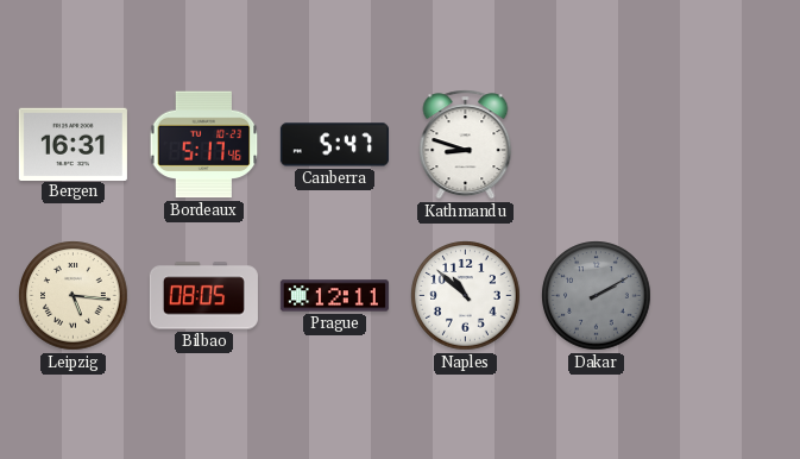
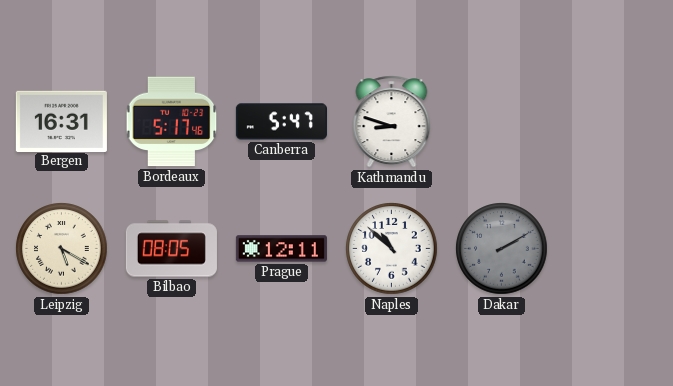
Leipzig: 5:16 -> 5:20 (62, 249)
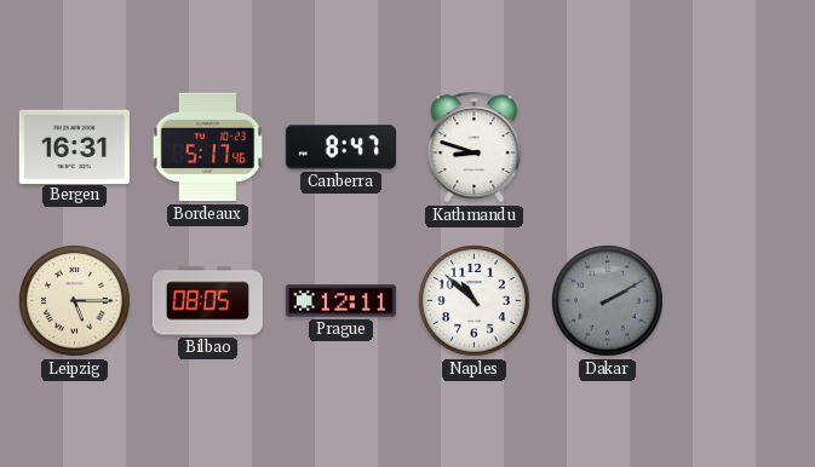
Canberra: 5:47 -> 8:47 (340, 148)
Leipzig: 5:20 -> 5:15 (75, 301)
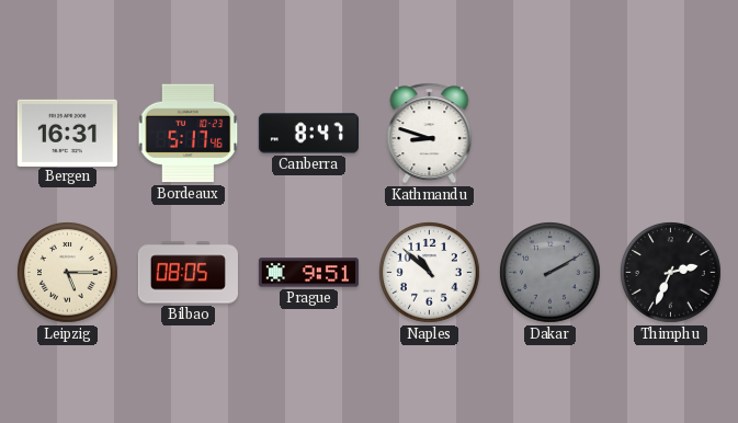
Prague: 12:11 -> 9:51 (308, 273)
Thimphu: none -> 2:34 (671, 273)
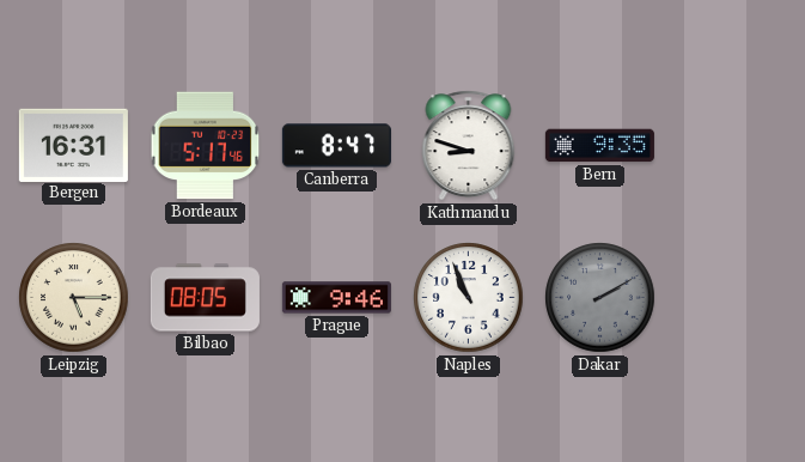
Bern: none -> 9:35 (599, 146)
Prague: 9:51 -> 9:46 (336, 298)
Naples: 10:52 -> 10:56 (469, 298)
Thimphu: 2:34 -> none (671, 273)
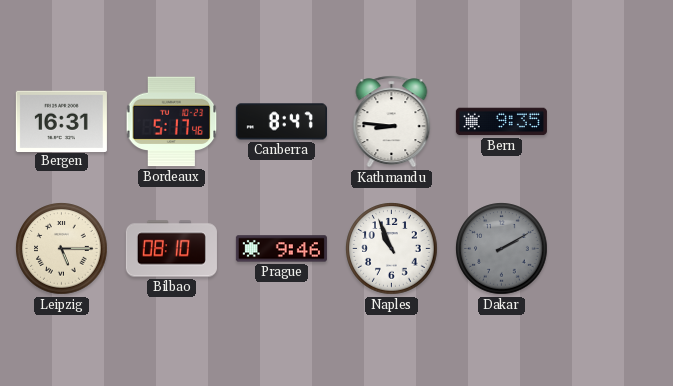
Kathmandu: 8:48 -> 8:46 (392, 122)
Bilbao: 08:05 -> 08:10 (171, 249)
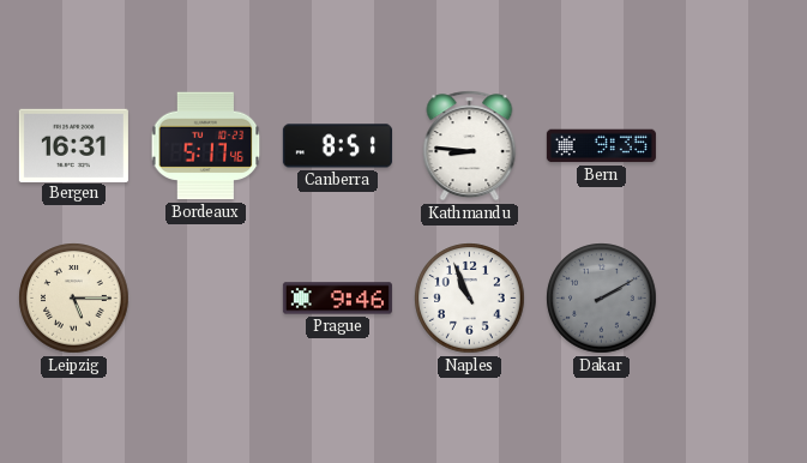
Canberra: 8:47 -> 8:51 (337, 146)
Bilbao: 08:10 -> none (171, 249)
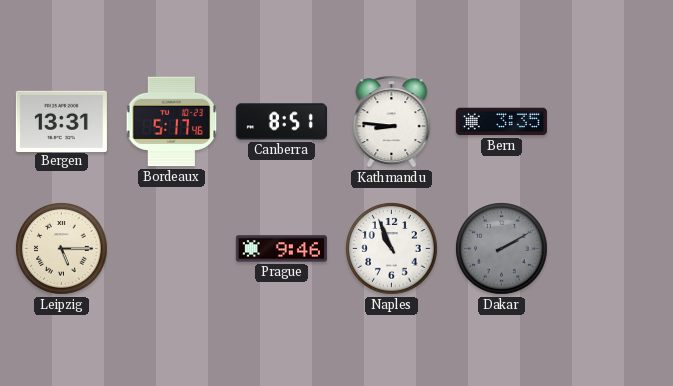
Bergen: 16:31 -> 13:31 (61, 121)
Bern: 9:35 -> 3:35 (501, 122)
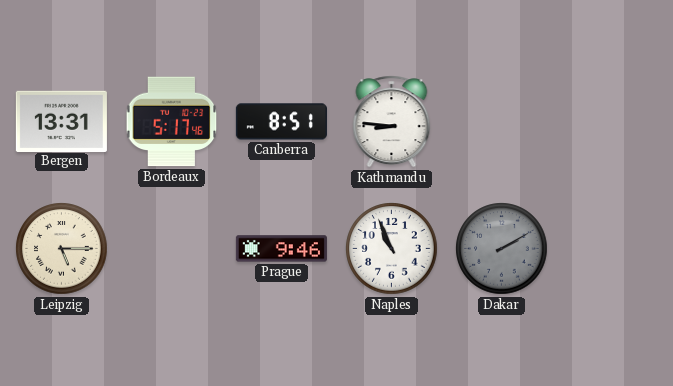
Bern: 3:35 -> none (501, 122)
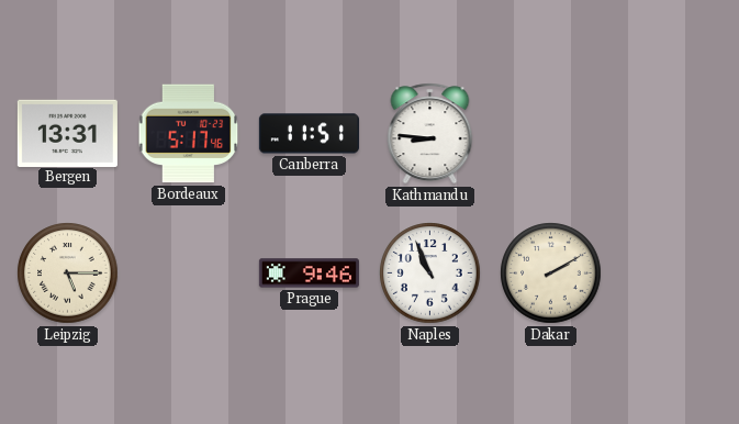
Canberra: 8:51 -> 11:51 (309, 134)
Dakar dial: grey -> cream (551, 274)
